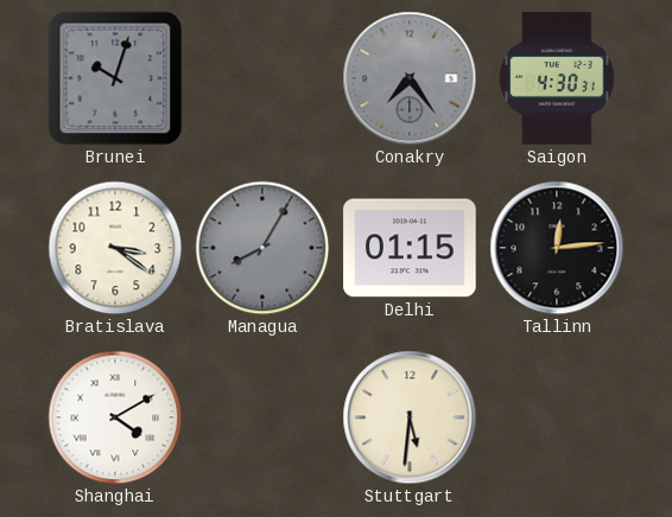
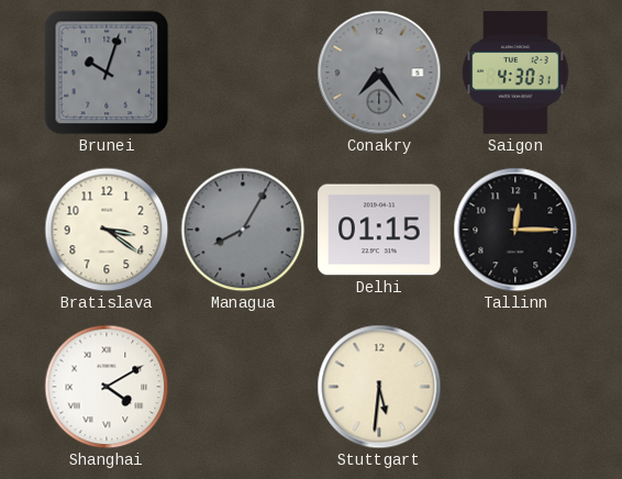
Tallinn: 12:14 -> 12:15 (515, 230)
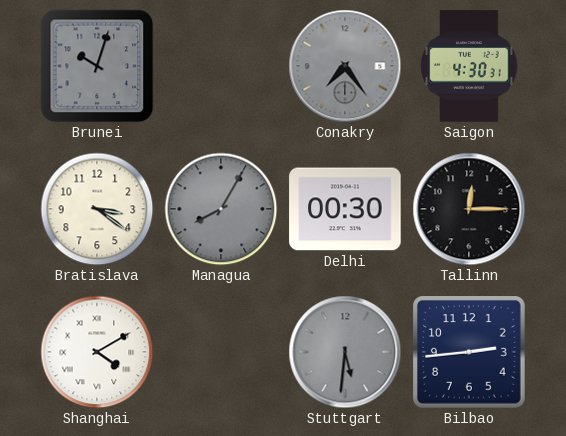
Delhi: 01:15 -> 00:30 (345, 209)
Stuttgart dial: cream -> grey (345, 352)
Bilbao: none -> 2:44 (470, 353)
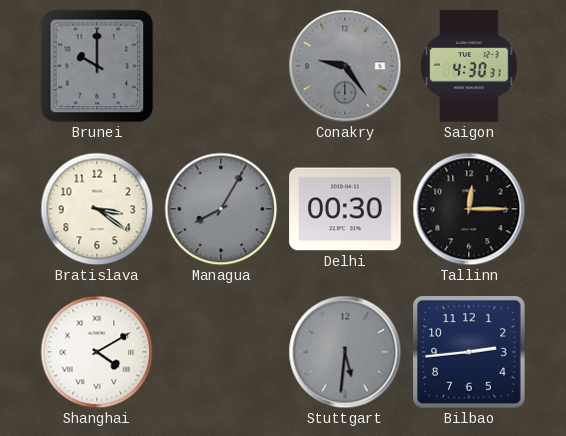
Brunei: 10:03 -> 10:00 (97, 66)
Conakry: 7:24 -> 9:24 (345, 66)
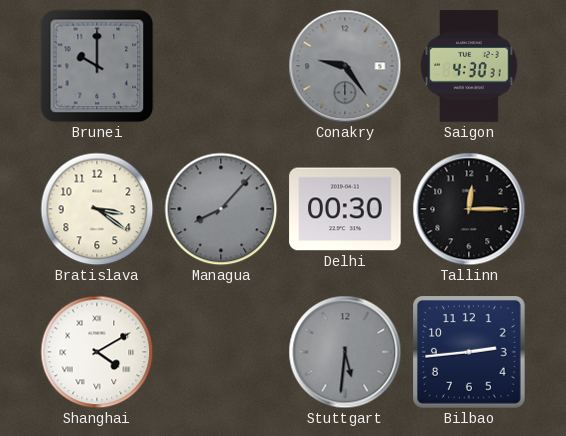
Managua: 8:05 -> 8:07 (221, 209)
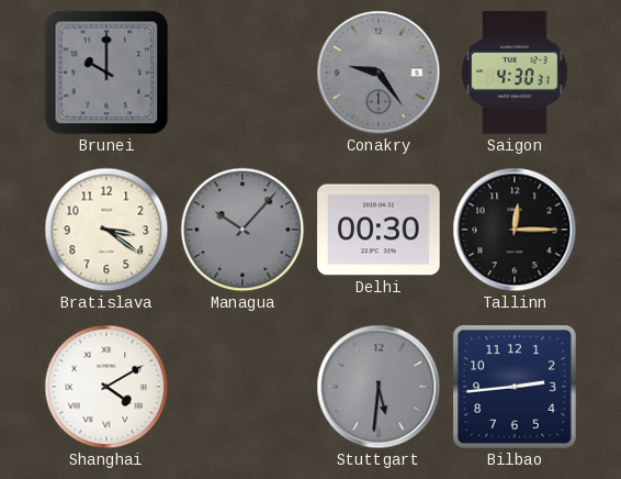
Managua: 8:07 -> 10:07 (242, 230)
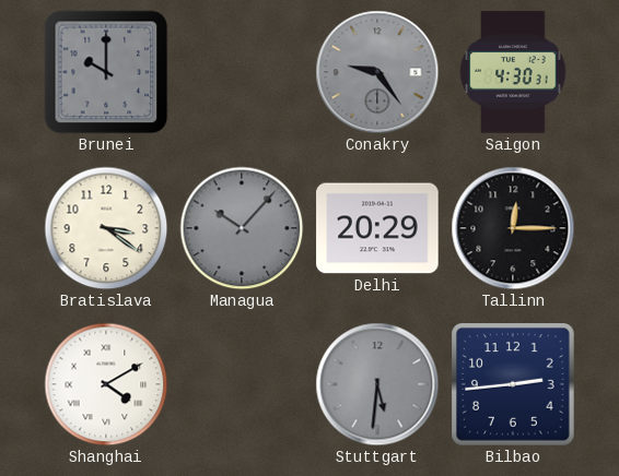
Delhi: 00:30 -> 20:29 (377, 228)
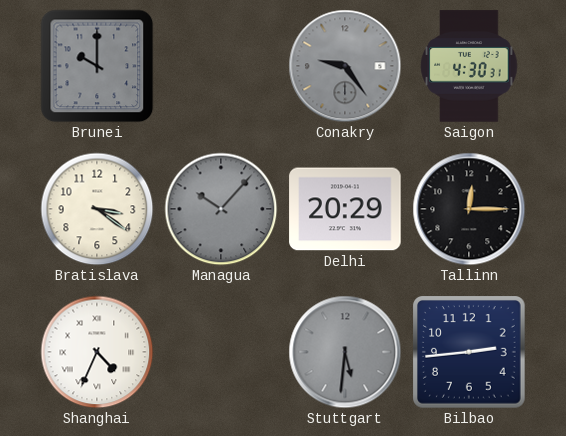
Shanghai: 4:10 -> 4:34 (97, 352)
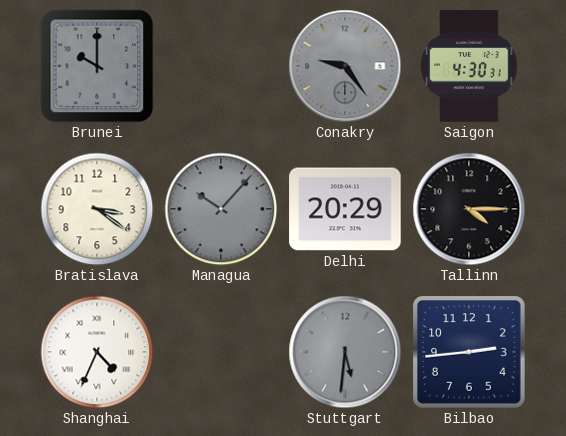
Tallinn: 12:15 -> 4:15 (469, 209)
